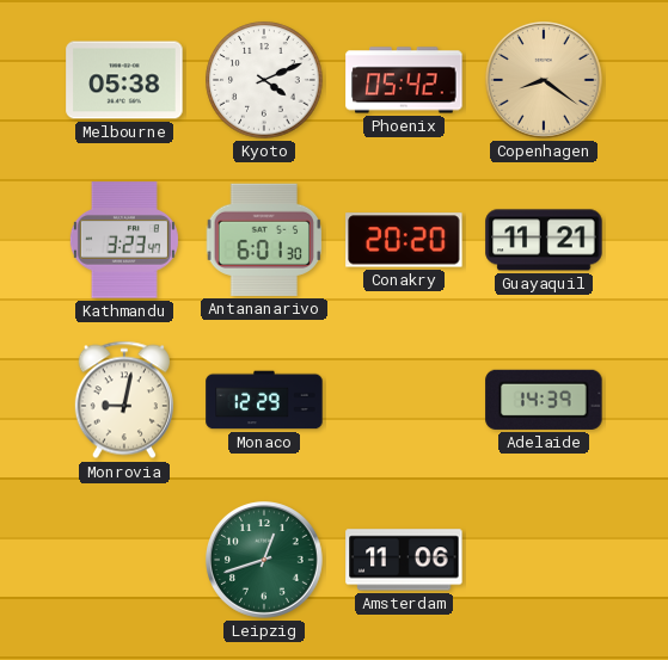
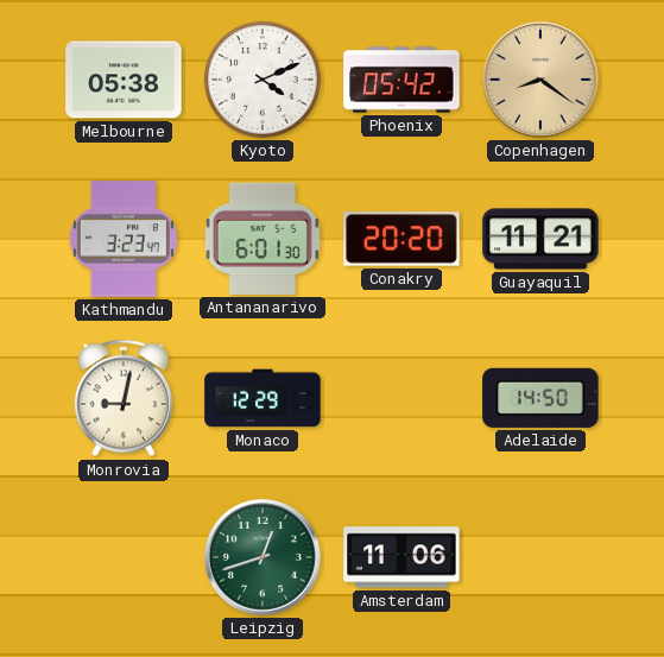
Adelaide: 14:39 -> 14:50 (540, 398)
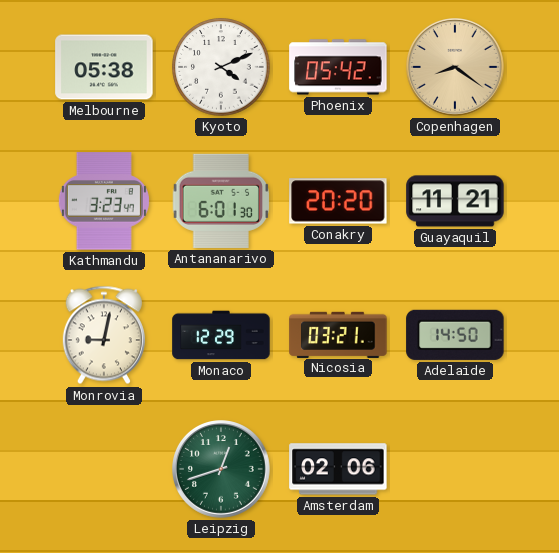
Nicosia: none -> 03:21 (338, 334)
Amsterdam: 11:06 -> 02:06 (338, 469)
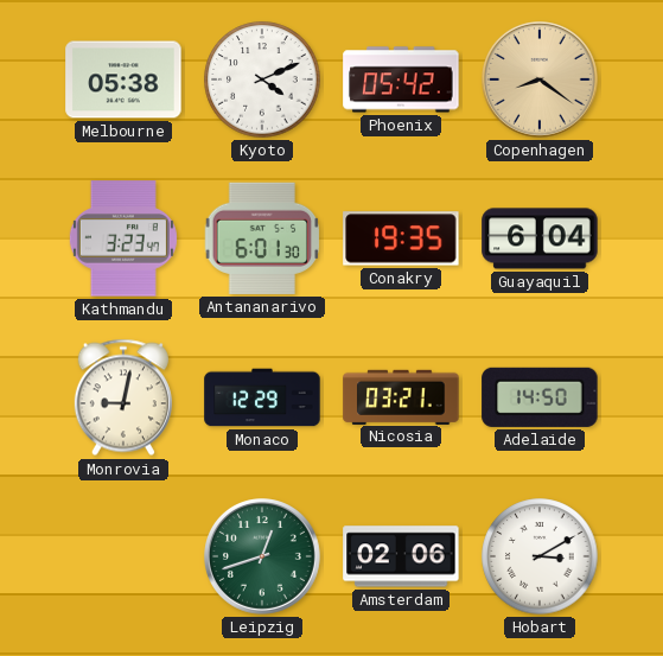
Conakry: 20:20 -> 19:35 (401, 238)
Guayaquil: 11:21 -> 6:04 (540, 238)
Hobart: none -> 3:10 (540, 556)
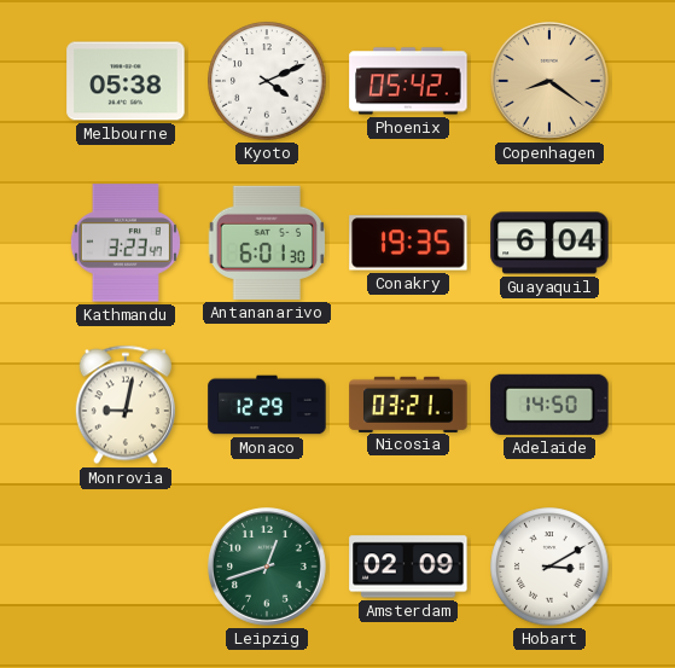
Amsterdam: 02:06 -> 02:09 (408, 567)
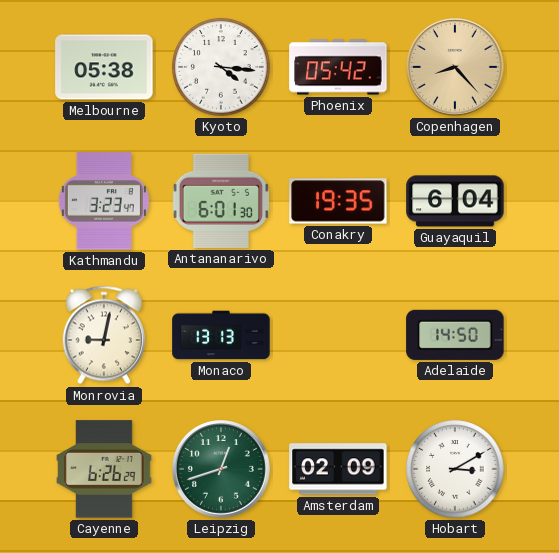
Kyoto: 4:11 -> 4:16 (221, 67)
Copenhagen: 8:21 -> 8:23 (456, 68)
Monaco: 12:29 -> 13:13 (221, 335)
Nicosia: 03:21 -> none (408, 403)
Cayenne: none -> 6:26 (105, 469)
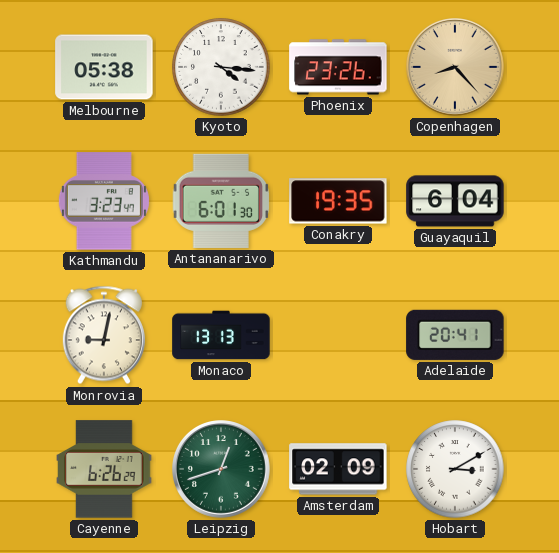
Phoenix: 05:42 -> 23:26 (338, 67)
Adelaide: 14:50 -> 20:41 (455, 335)
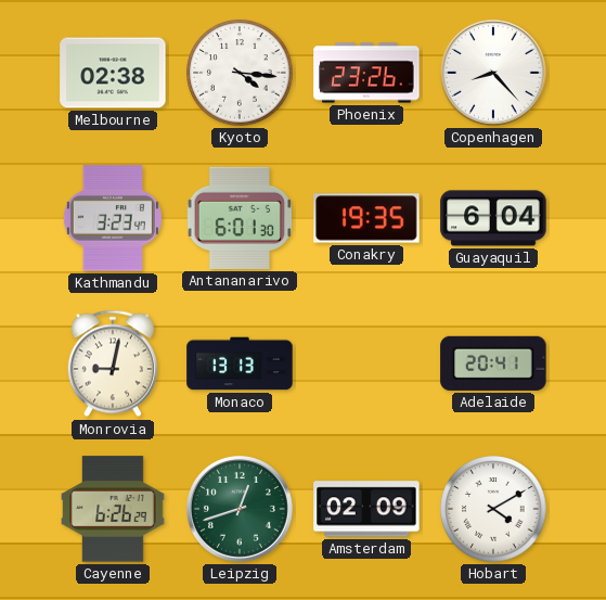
Melbourne: 05:38 -> 02:38 (113, 73)
Copenhagen dial: champagne -> white (494, 74)
Hobart: 3:10 -> 4:10 (493, 509)
